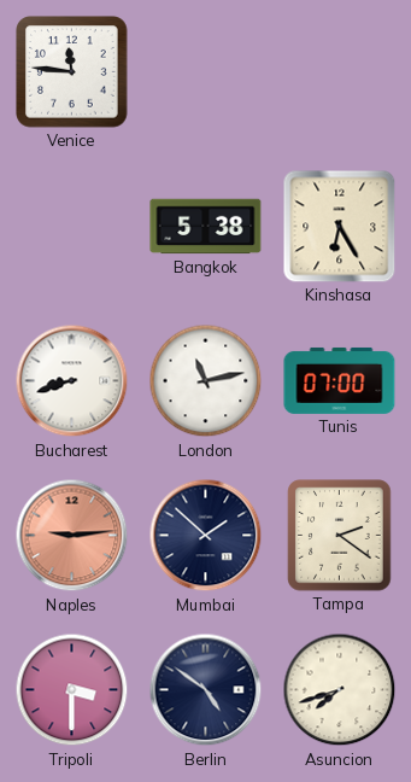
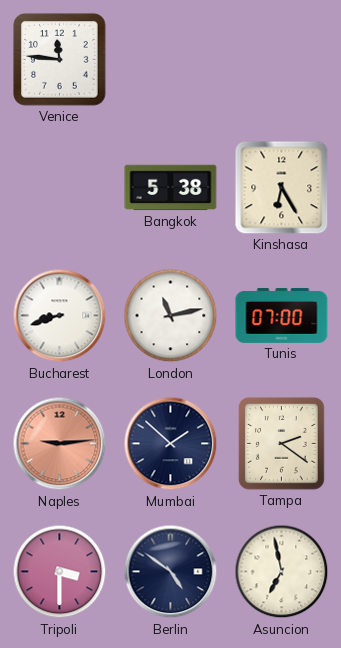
Asuncion: 7:42 -> 6:58 (282, 572)
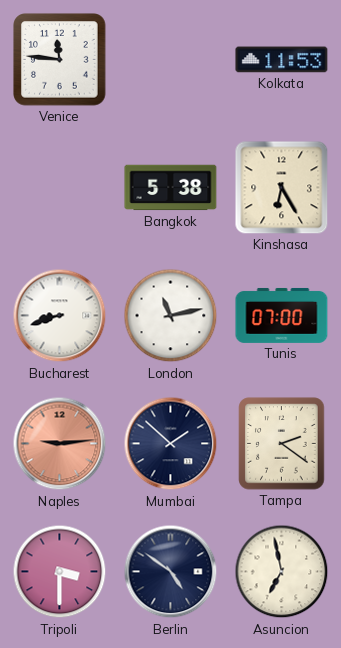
Kolkata: none -> 11:53 (282, 60)
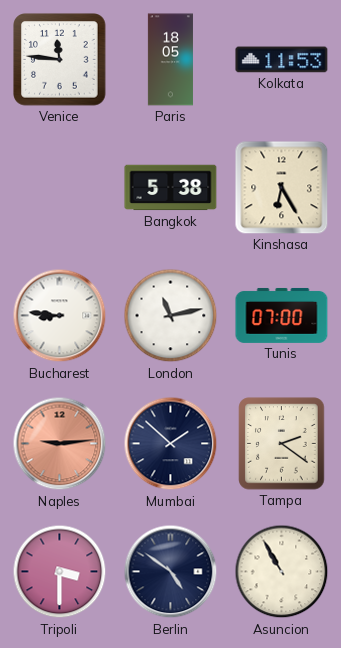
Paris: none -> 18:05 (170, 60)
Bucharest: 8:42 -> 8:46 (60, 316)
Asuncion: 6:58 -> 10:55 (282, 572)
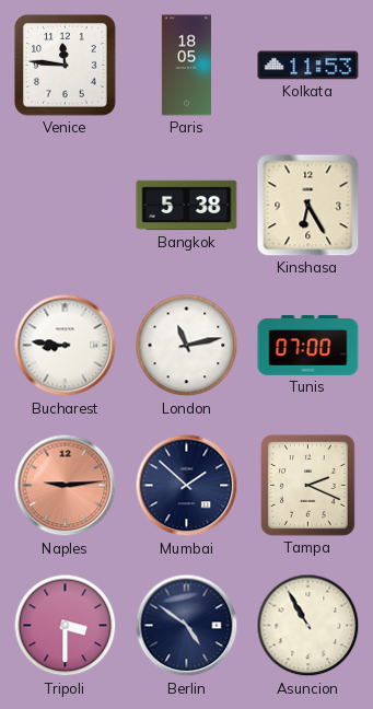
Tampa: 2:21 -> 2:19 (308, 486)
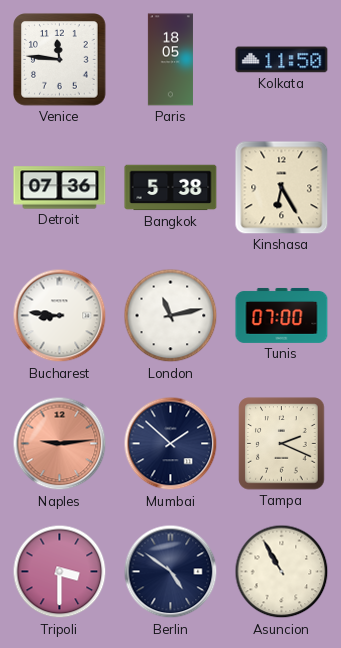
Kolkata: 11:53 -> 11:50 (282, 60)
Detroit: none -> 07:36 (60, 188)
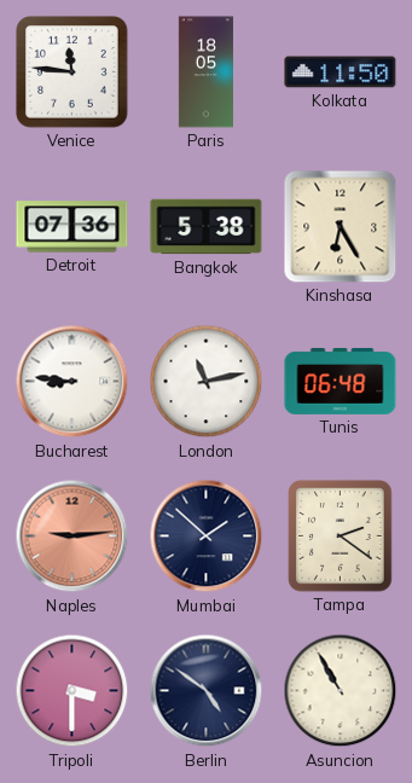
Tunis: 07:00 -> 06:48 (341, 381)
Tampa: 2:19 -> 2:21 (341, 536)
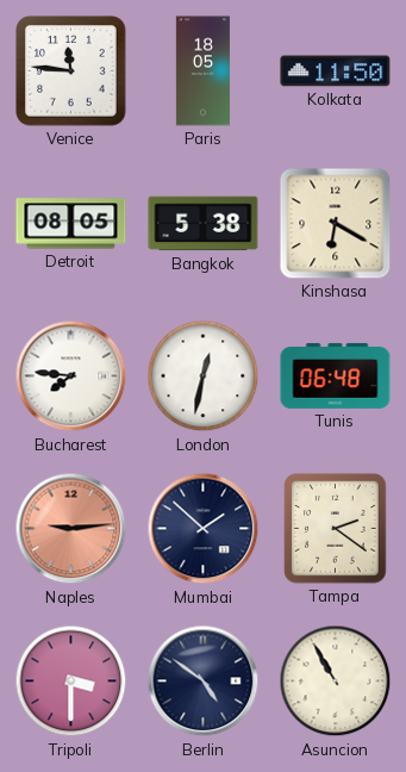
Detroit: 07:36 -> 08:05 (71, 224)
Kinshasa: 6:25 -> 6:20 (336, 224)
Bucharest: 8:46 -> 7:46 (71, 376)
London: 11:13 -> 12:32 (204, 376)
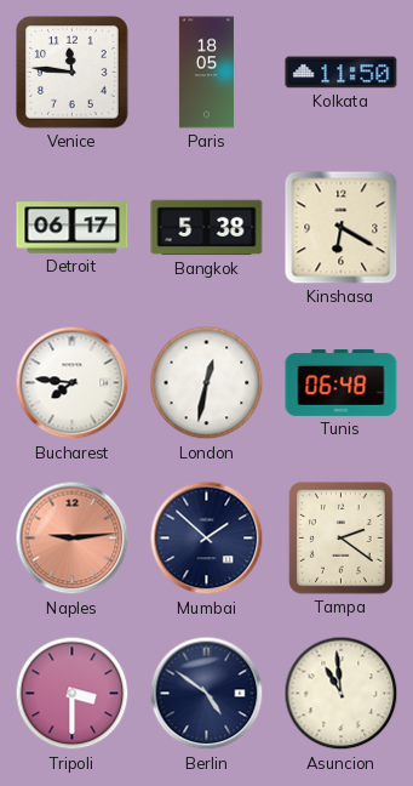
Detroit: 08:05 -> 06:17 (73, 228)
Asuncion: 10:55 -> 10:59 (342, 694)
